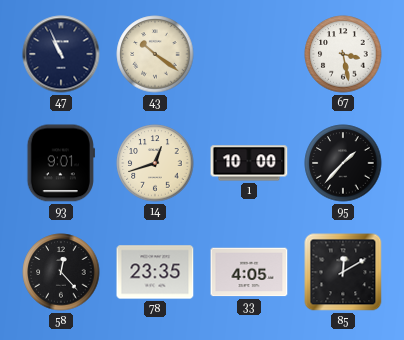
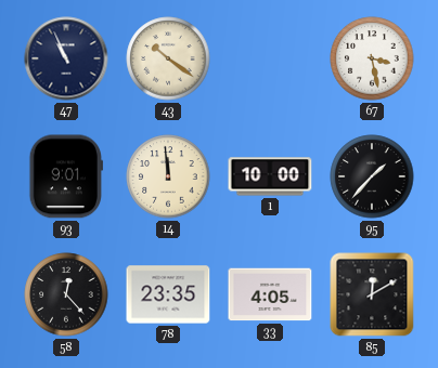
14: 12:42 -> 11:59 (168, 176)
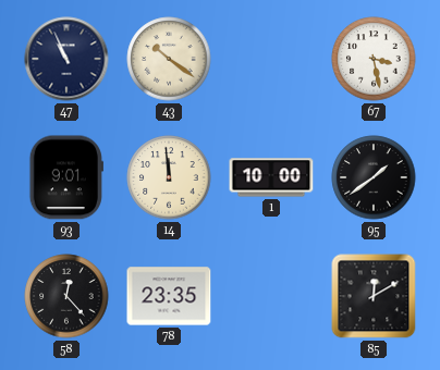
95: 1:37 -> 1:39 (374, 177)
33: 4:05 -> none (270, 294)
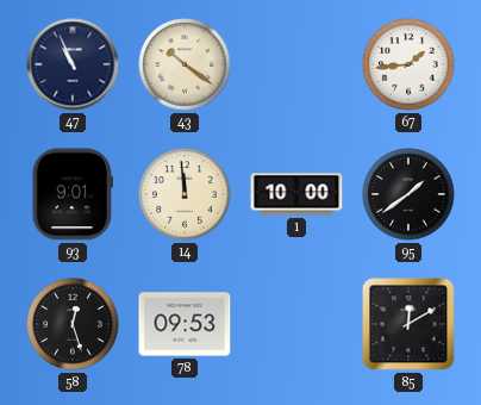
67: 3:28 -> 1:44 (408, 64)
58: 12:23 -> 12:27 (73, 324)
78: 23:35 -> 09:53 (185, 324)
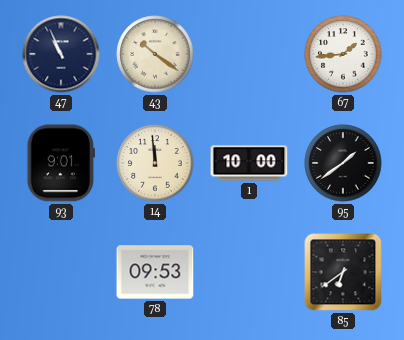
58: 12:27 -> none (73, 324)
85: 12:10 -> 6:39 (343, 272)
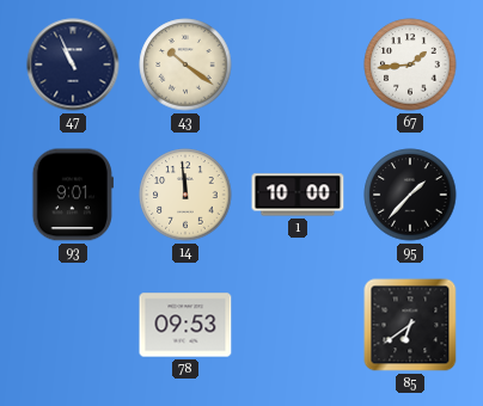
95: 1:39 -> 1:37 (410, 195)
